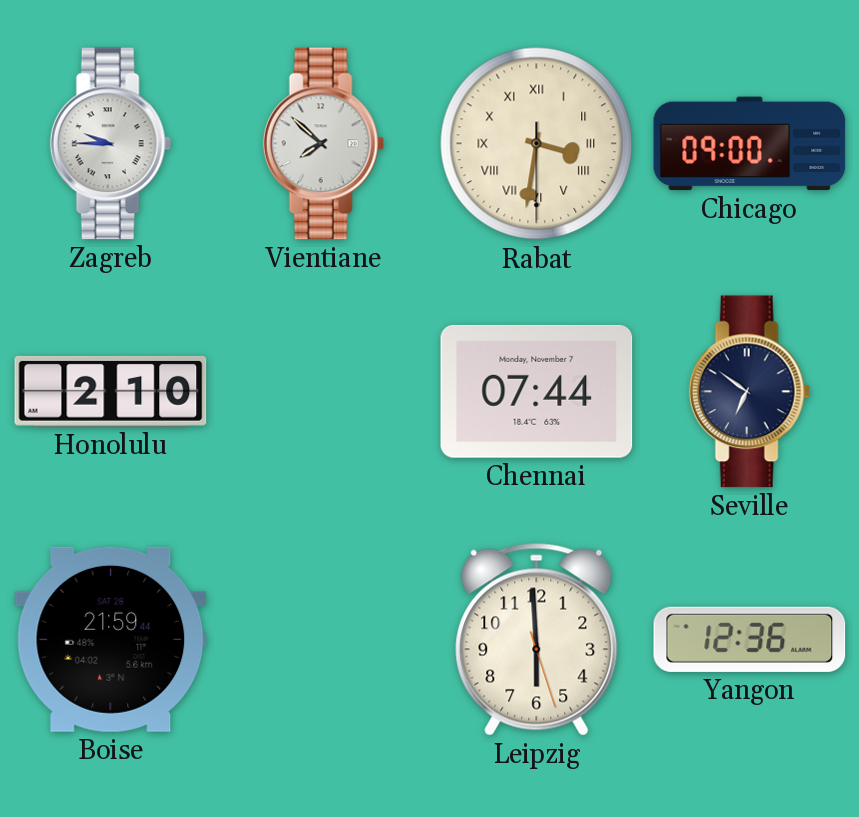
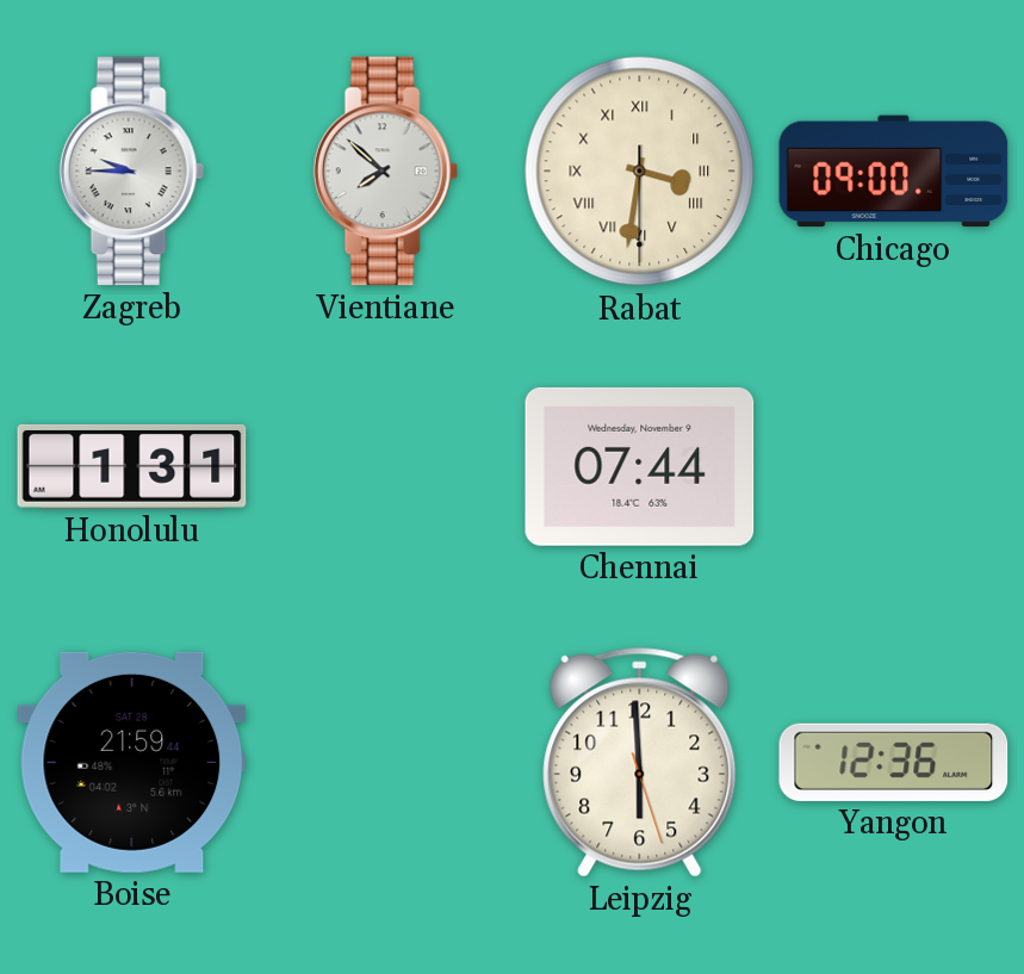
Honolulu: 2:10 -> 1:31 (132, 466)
Chennai date: Monday, November 7 -> Wednesday, November 9 (640, 466)
Seville: 6:51 -> none (749, 392)
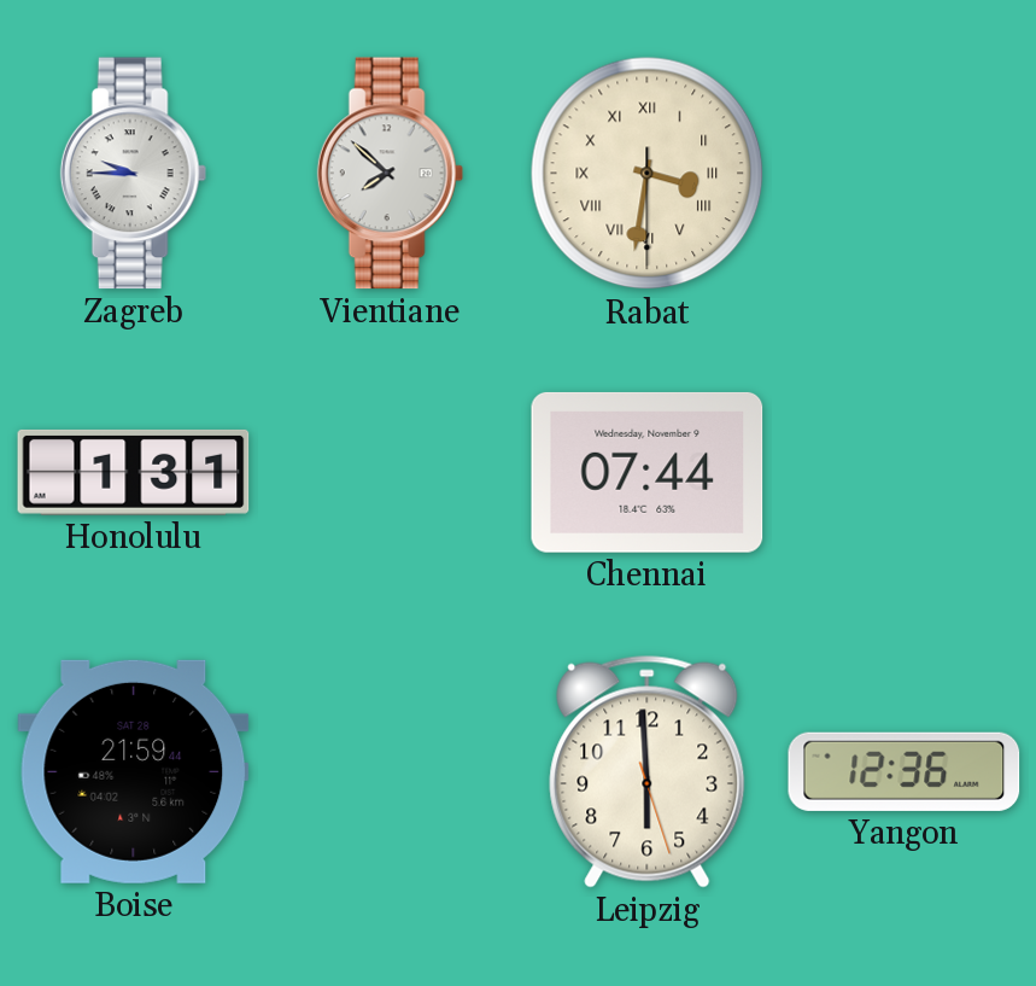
Chicago: 09:00 -> none (894, 172)
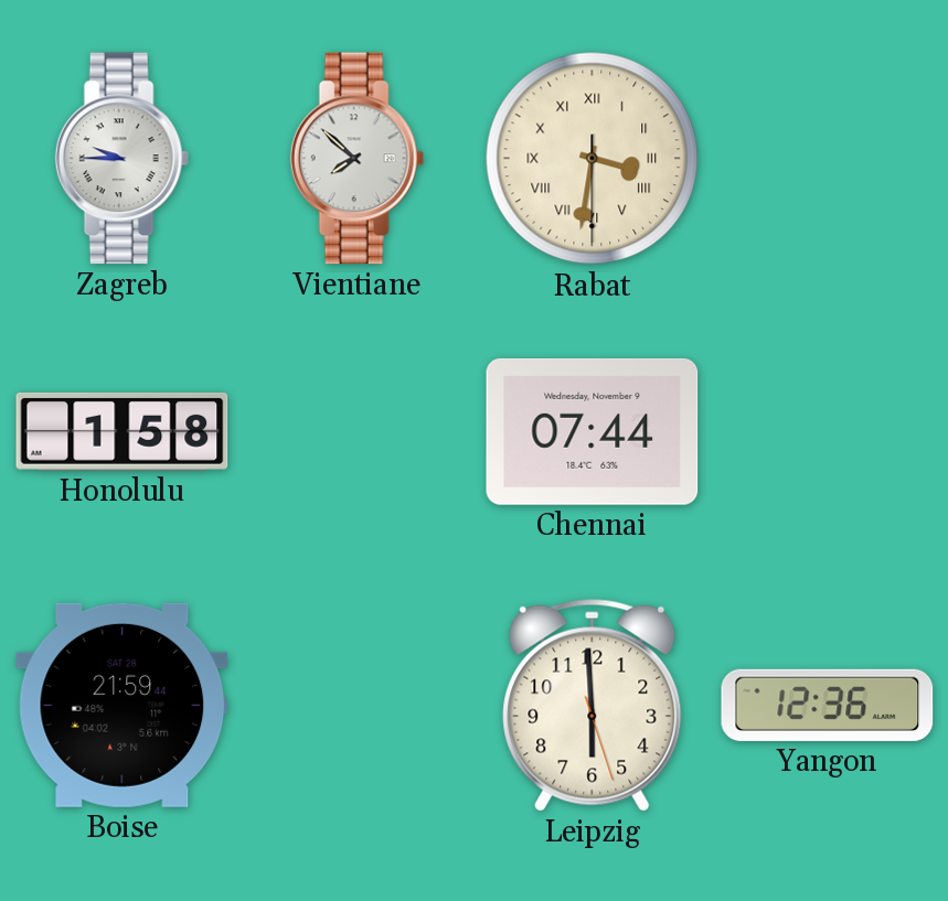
Honolulu: 1:31 -> 1:58 (123, 431)
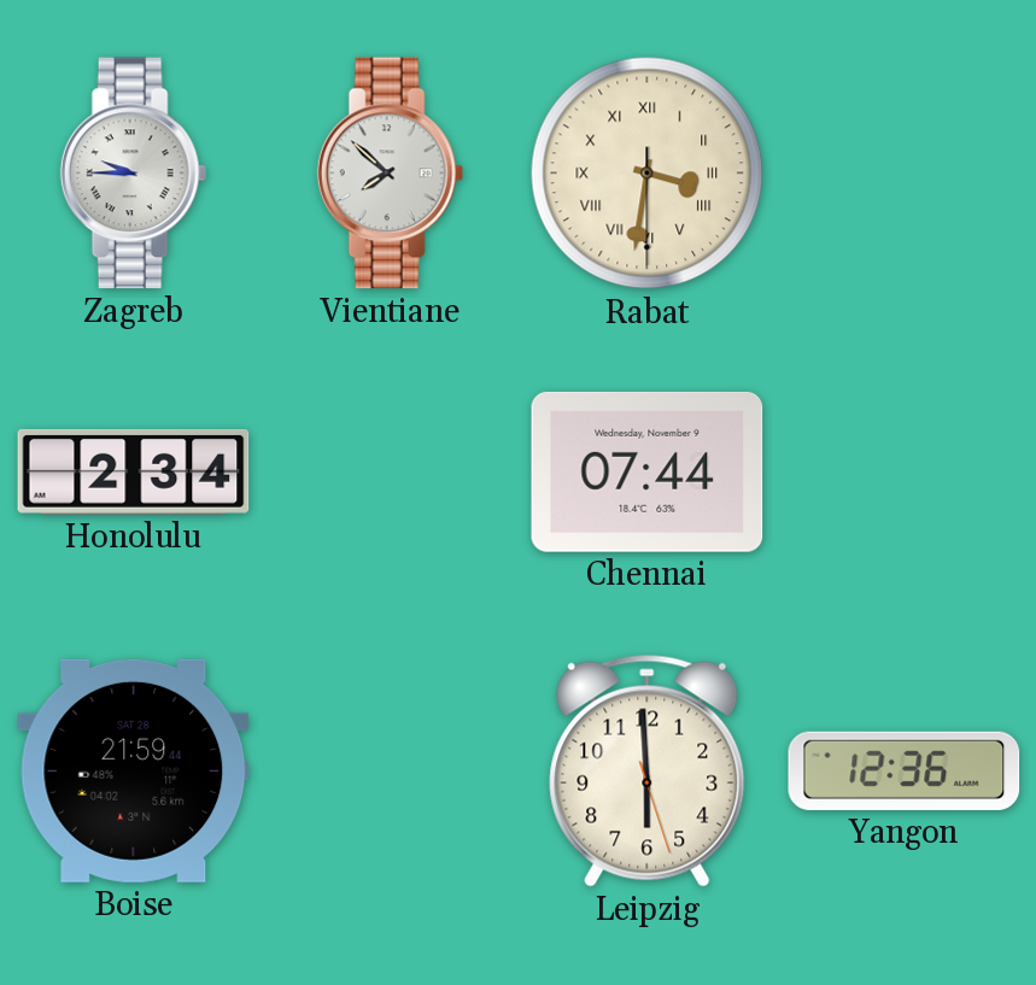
Honolulu: 1:58 -> 2:34 (134, 471)
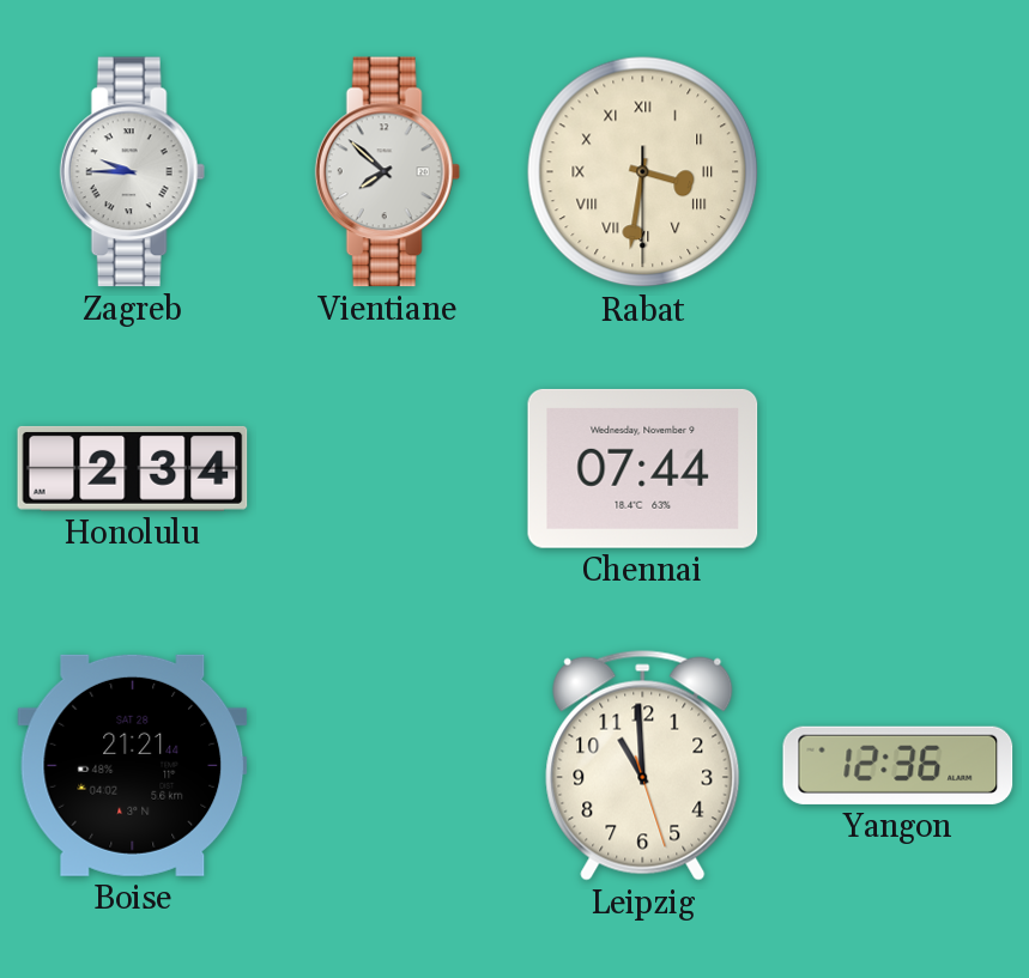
Boise: 21:59 -> 21:21 (133, 765)
Leipzig: 5:59 -> 10:59 (643, 765)
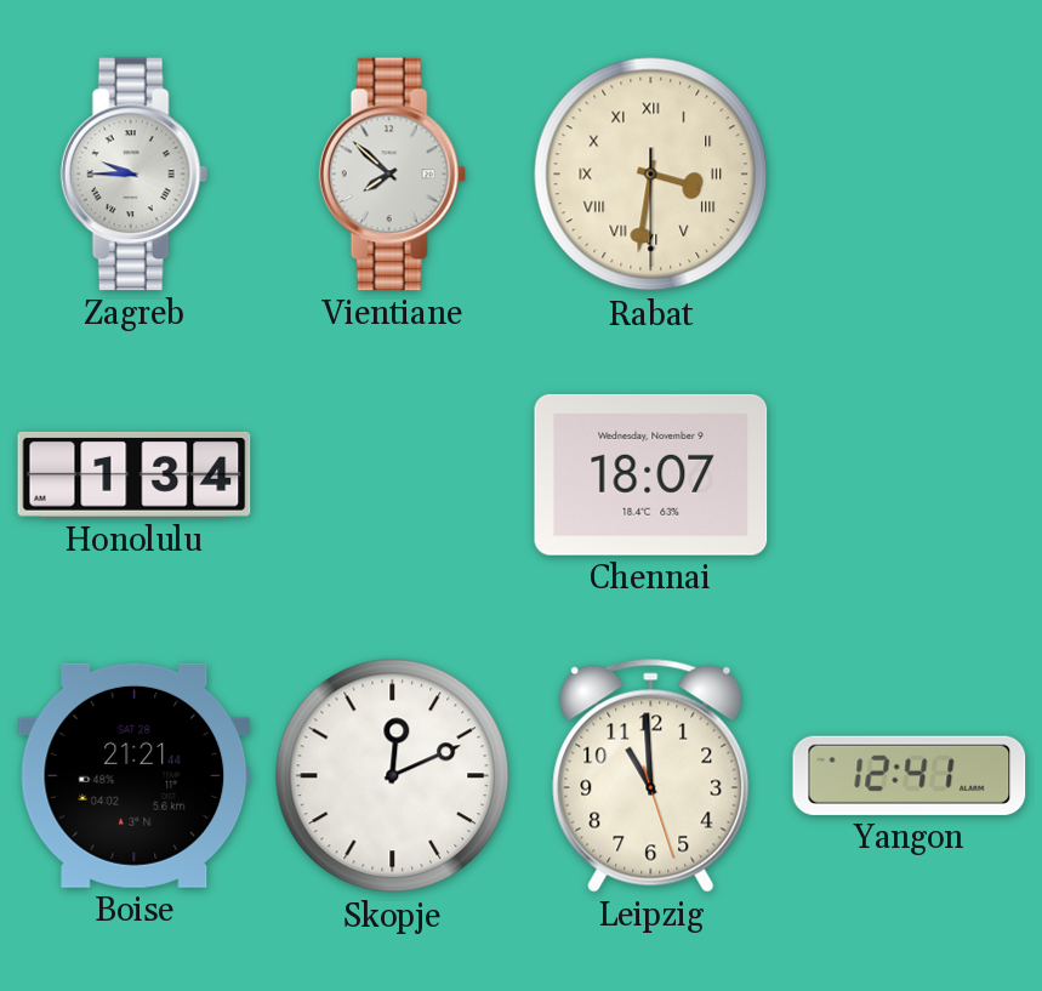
Honolulu: 2:34 -> 1:34 (135, 474)
Chennai: 07:44 -> 18:07 (651, 474)
Skopje: none -> 12:11 (393, 776)
Yangon: 12:36 -> 12:41 (910, 775)
